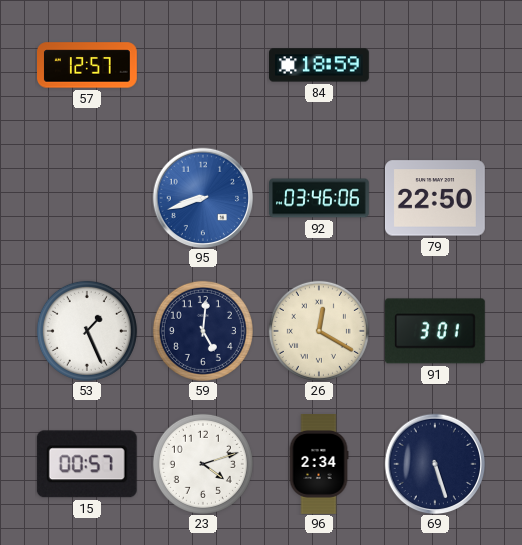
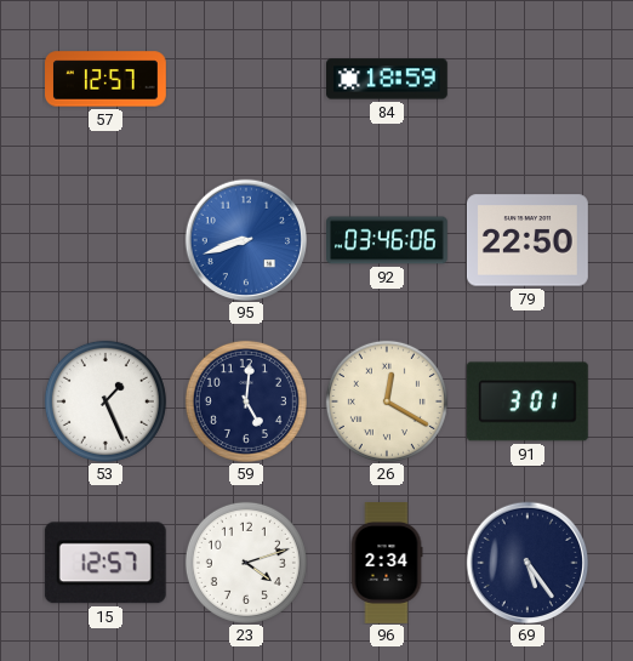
15: 00:57 -> 12:57 (105, 563)
69: 5:27 -> 5:24 (527, 563)
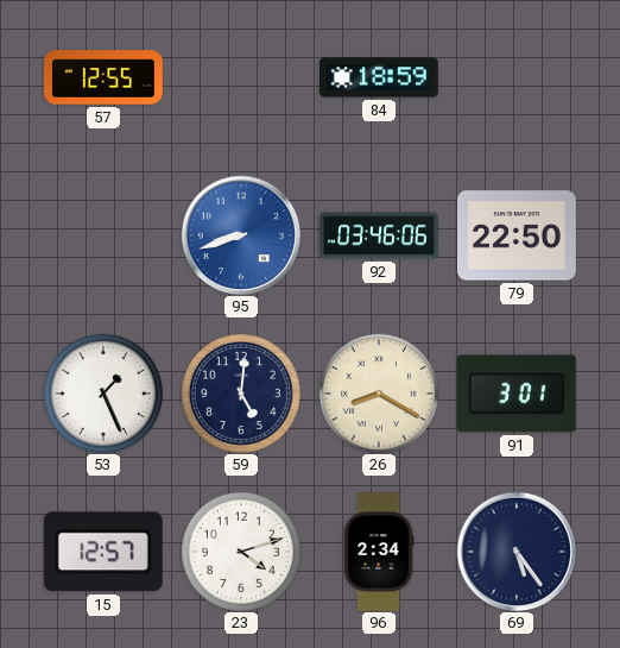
57: 12:57 -> 12:55 (105, 77)
26: 12:20 -> 8:20 (379, 394)
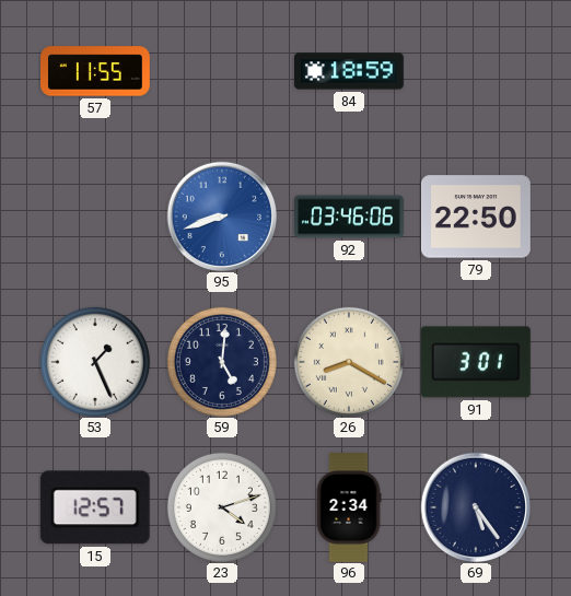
57: 12:55 -> 11:55 (96, 71)
